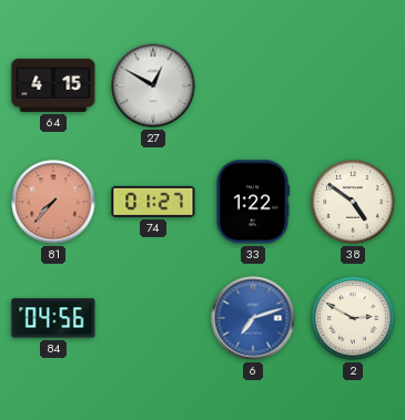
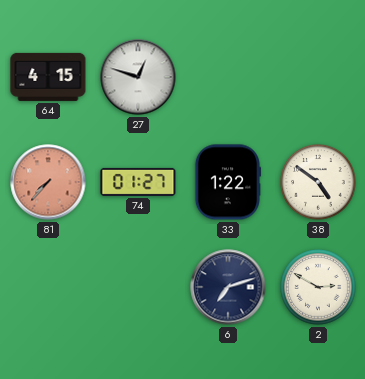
27: 12:50 -> 12:48 (138, 77)
84: 04:56 -> none (53, 318)
6 dial: blue -> navy (228, 287)
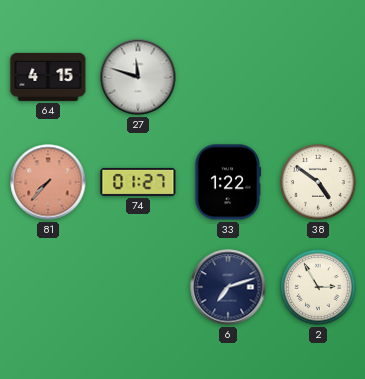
27: 12:48 -> 11:48 (138, 77)
2: 2:50 -> 2:55 (318, 287)
